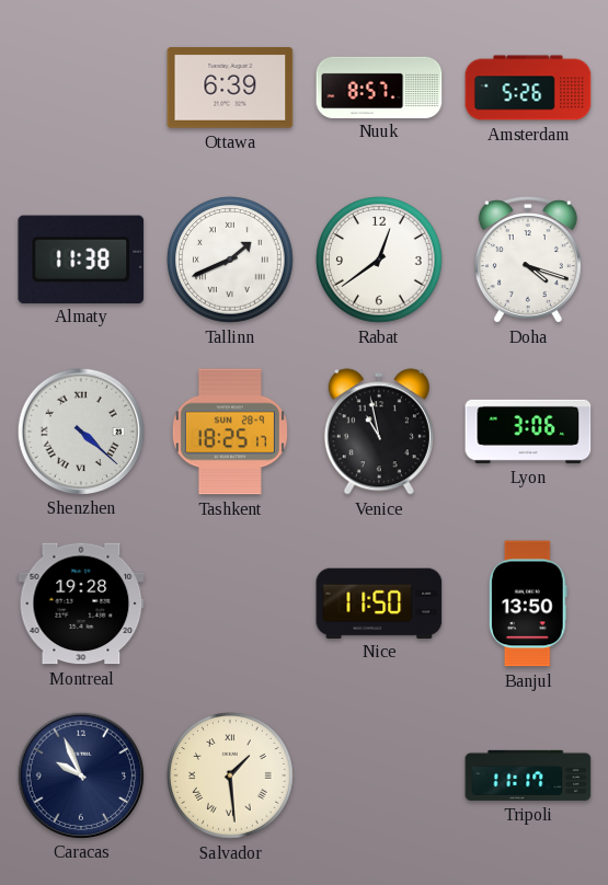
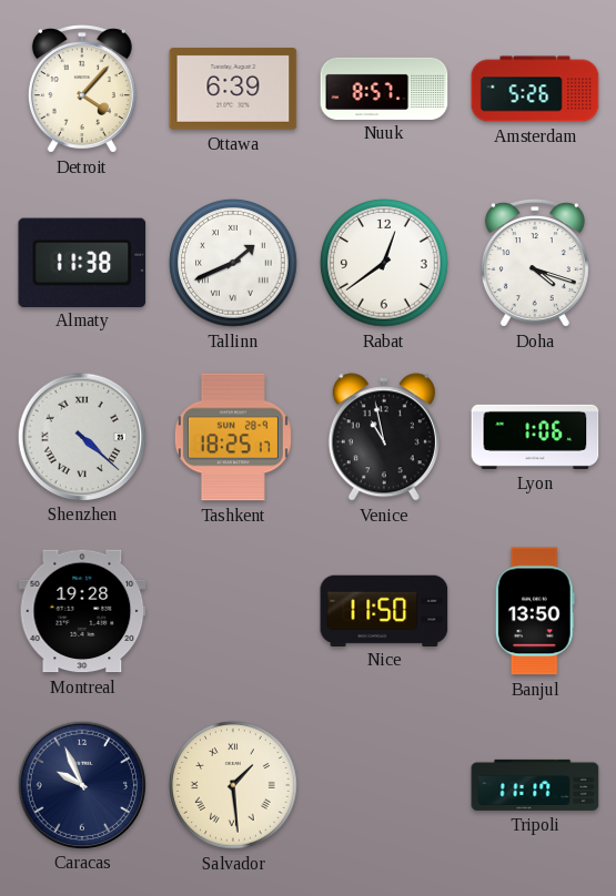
Detroit: none -> 4:07 (82, 89)
Lyon: 3:06 -> 1:06 (535, 437)
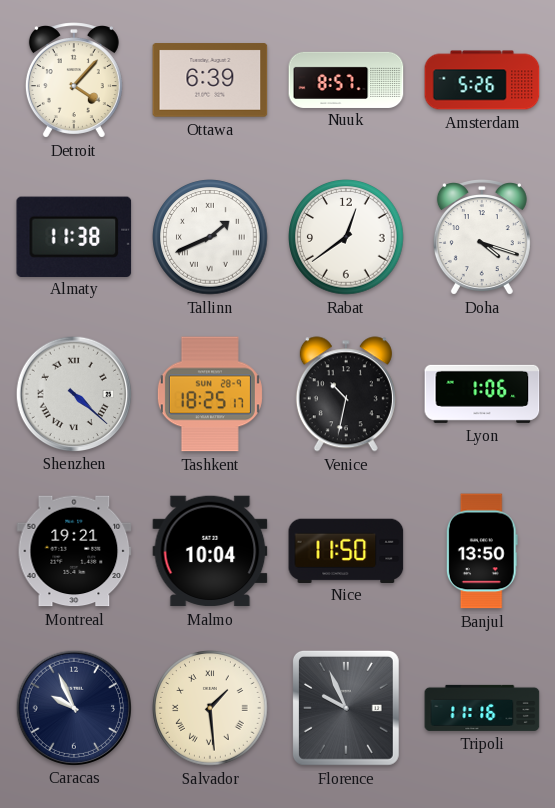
Venice: 10:58 -> 10:32 (346, 394)
Montreal: 19:28 -> 19:21 (74, 551)
Malmo: none -> 10:04 (210, 551)
Florence: none -> 9:56 (346, 708)
Tripoli: 11:17 -> 11:16 (482, 708)
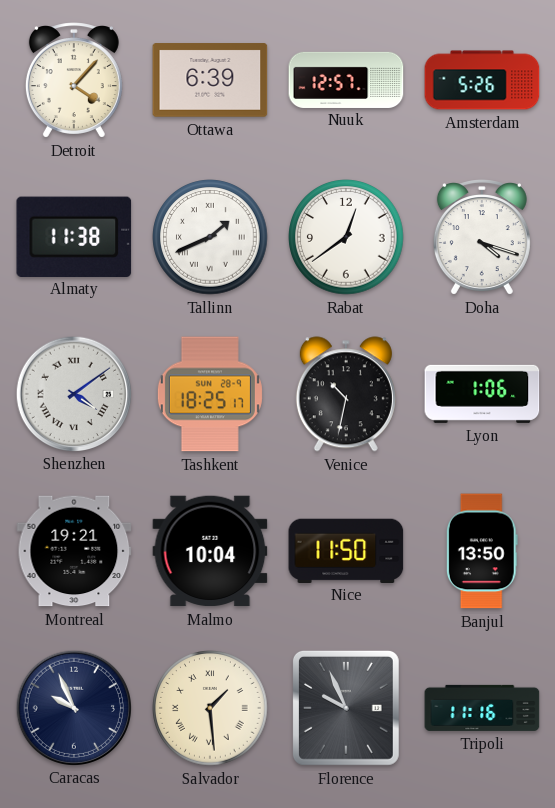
Nuuk: 8:57 -> 12:57 (346, 79)
Shenzhen: 4:22 -> 4:09 (73, 393)
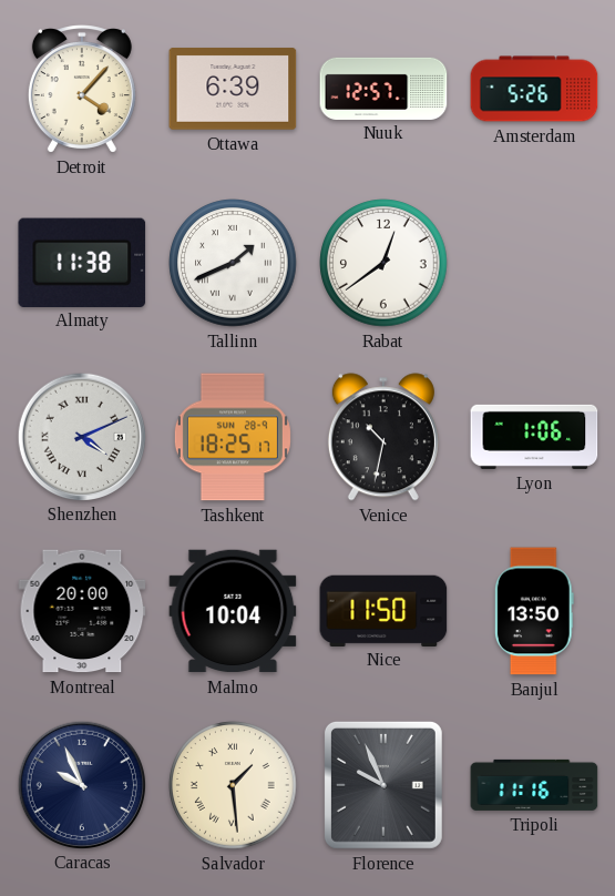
Doha: 4:18 -> none (482, 237)
Shenzhen: 4:09 -> 4:11 (81, 436)
Montreal: 19:21 -> 20:00 (82, 611)
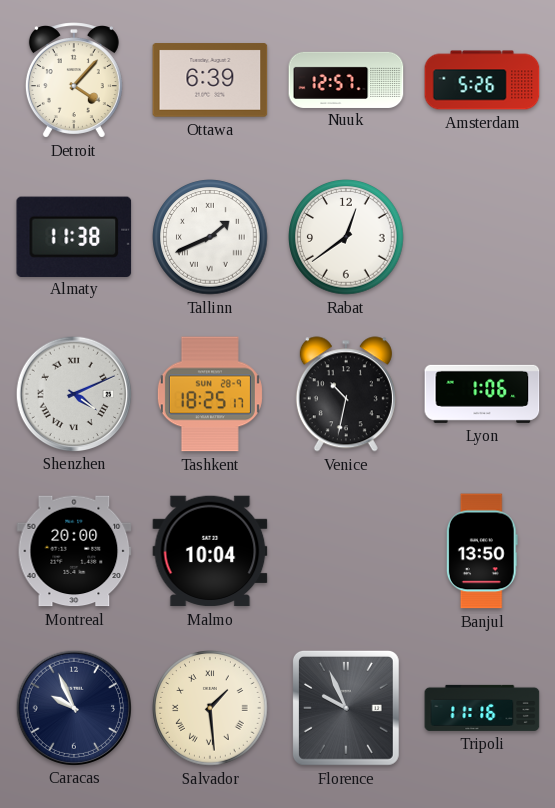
Nice: 11:50 -> none (383, 610)
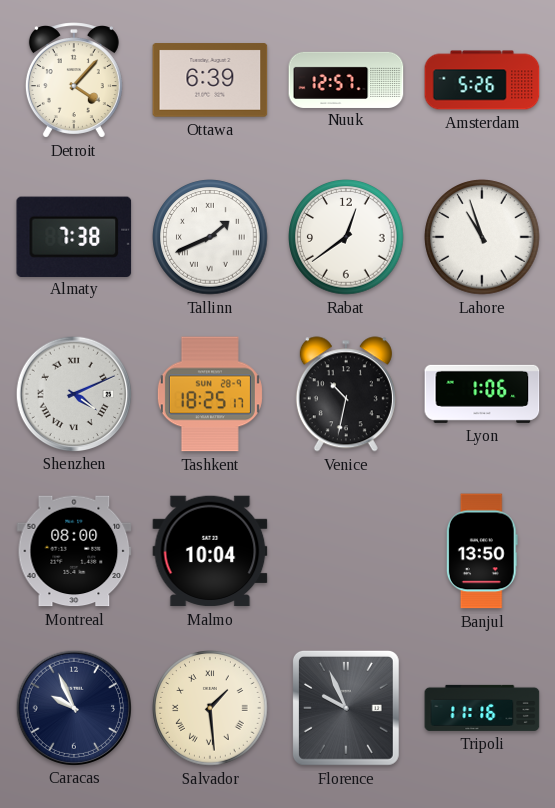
Almaty: 11:38 -> 7:38 (74, 236)
Lahore: none -> 10:57 (482, 237)
Montreal: 20:00 -> 08:00 (74, 551)
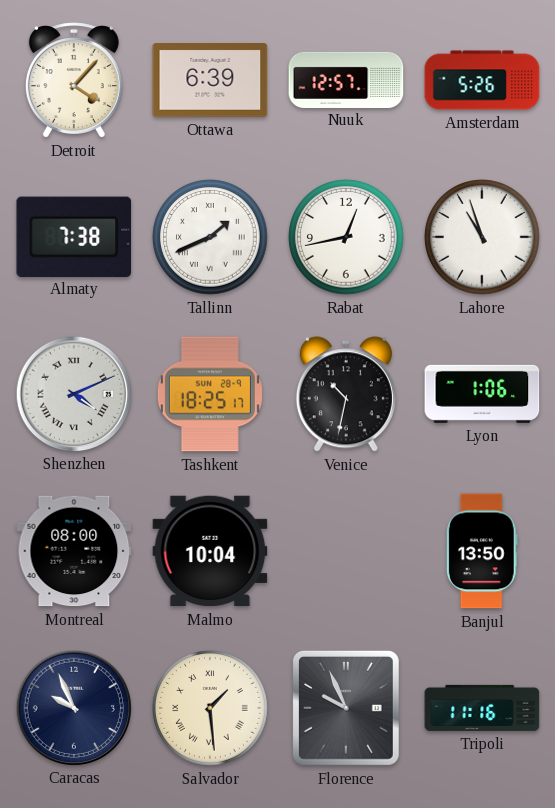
Rabat: 12:39 -> 12:43 (346, 237)
